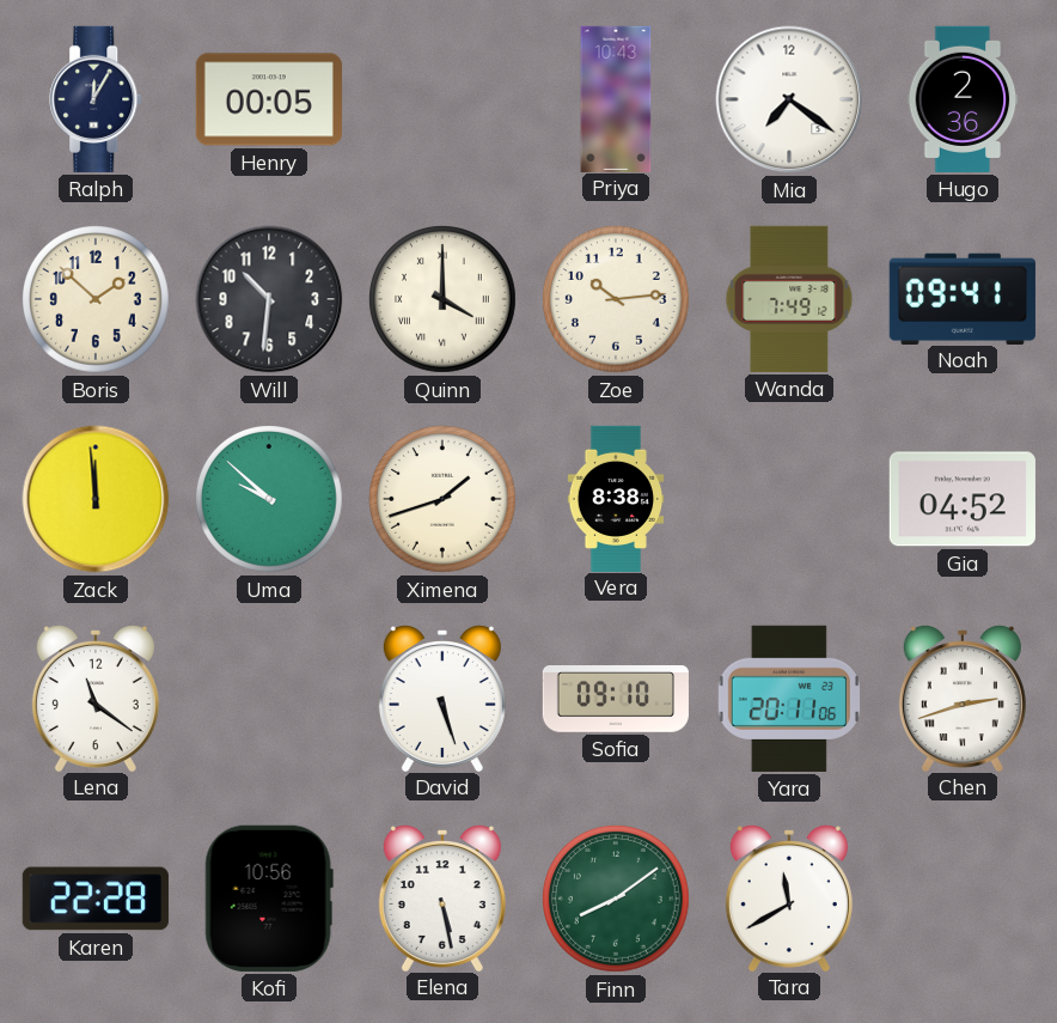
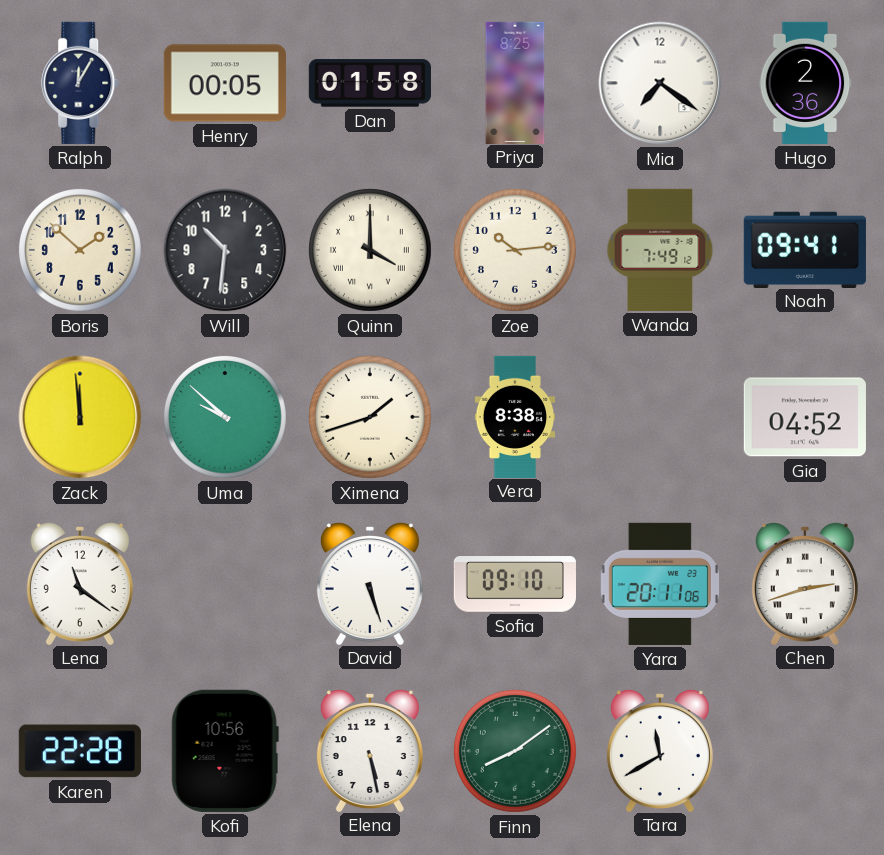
Dan: none -> 01:58 (370, 83)
Priya: 10:43 -> 8:25 (515, 82)
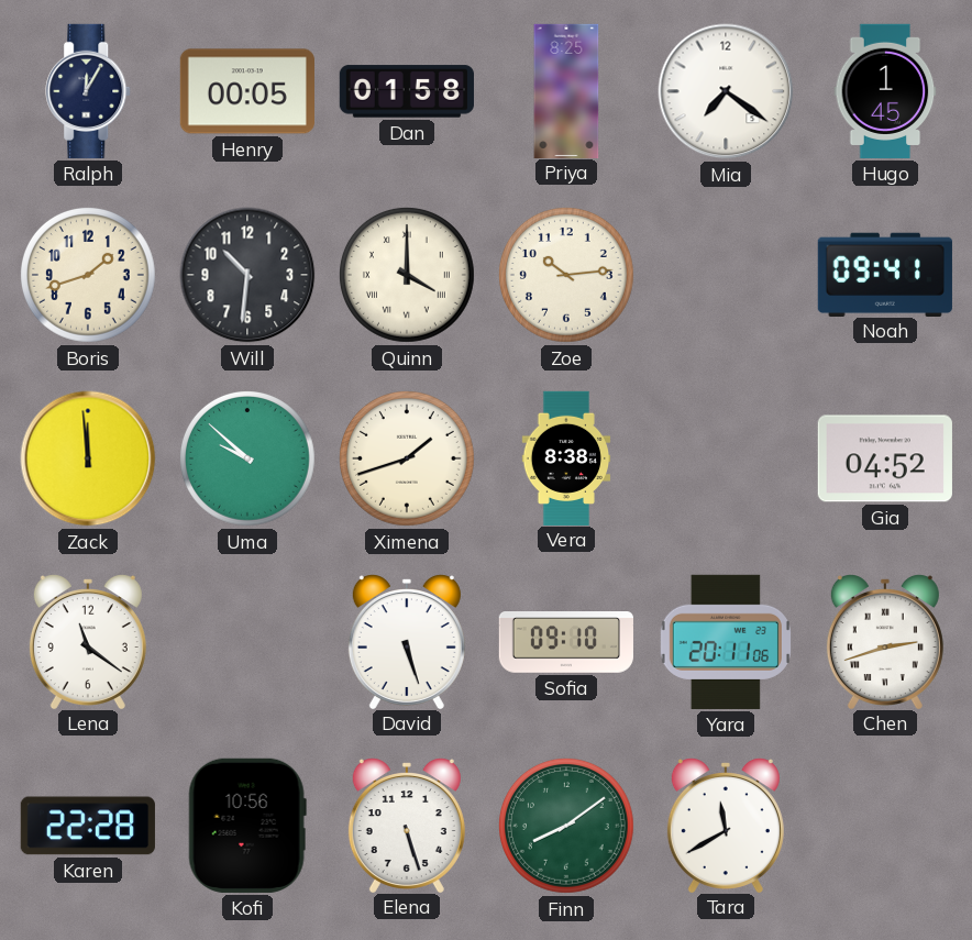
Hugo: 2:36 -> 1:45 (885, 91)
Boris: 1:52 -> 1:42 (88, 275)
Wanda: 7:49 -> none (660, 250)
Elena: 5:28 -> 5:27 (407, 826)
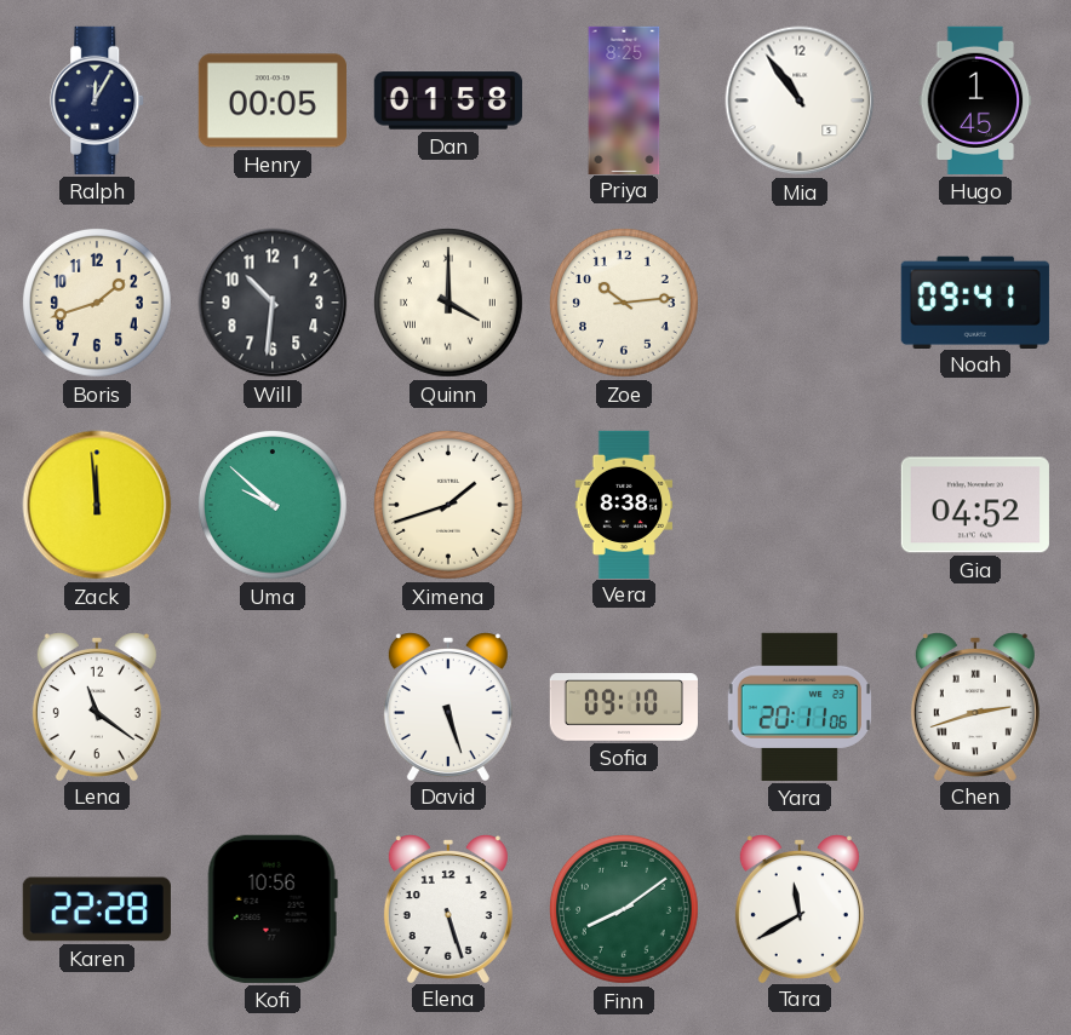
Mia: 7:21 -> 10:54 (800, 100)
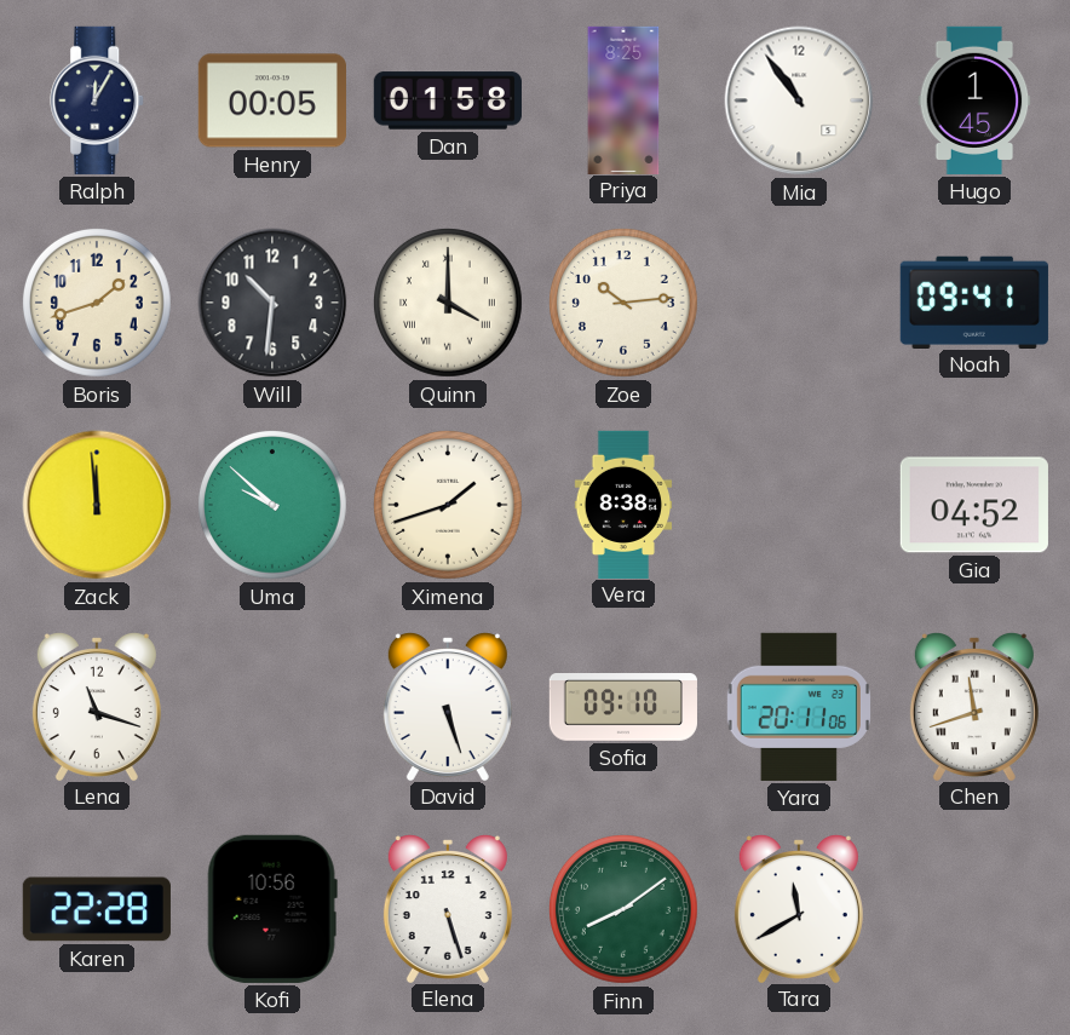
Lena: 11:21 -> 11:18 (97, 707)
Chen: 2:42 -> 11:42 (974, 707)
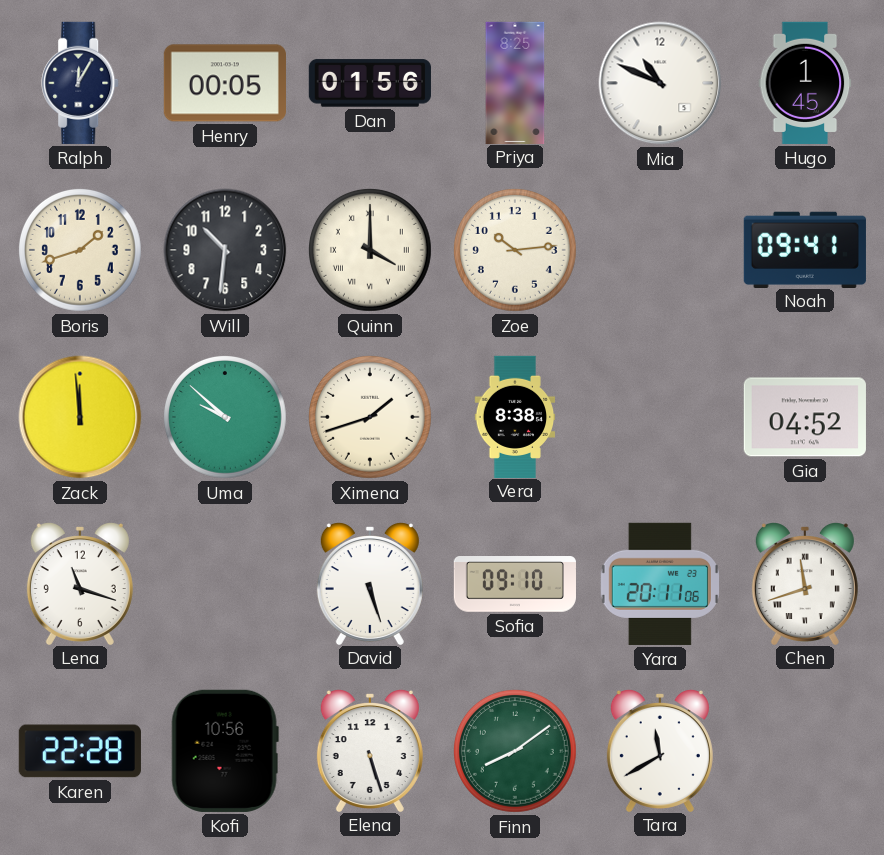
Dan: 01:58 -> 01:56 (370, 83)
Mia: 10:54 -> 10:49 (660, 83)
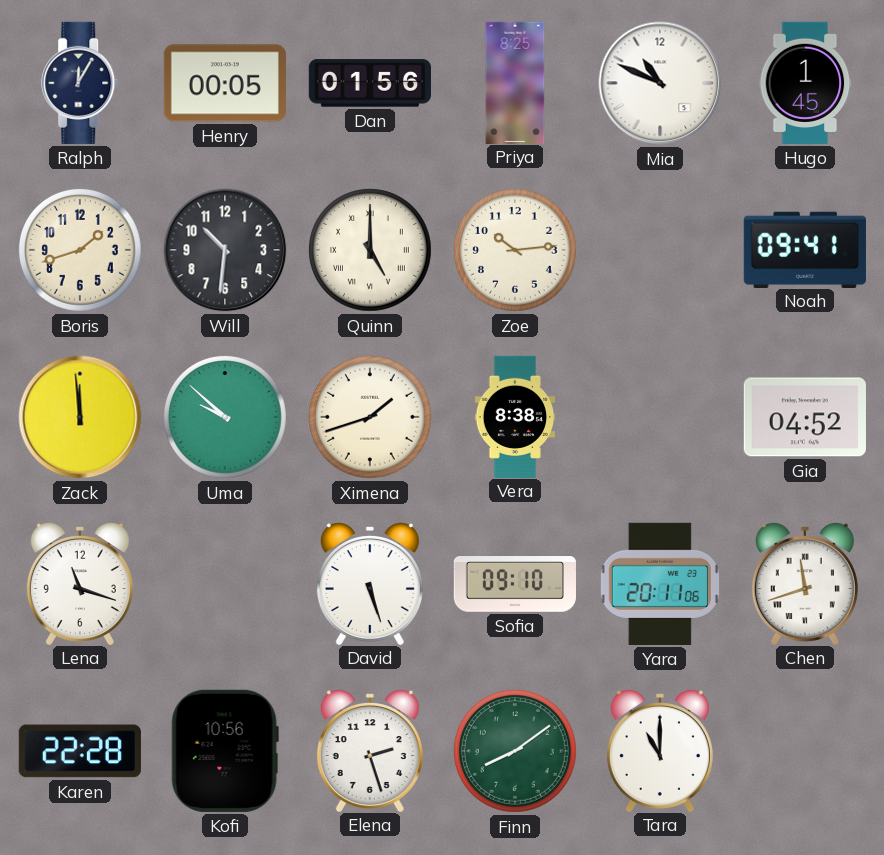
Quinn: 4:00 -> 5:00 (370, 250)
Elena: 5:27 -> 2:27 (370, 751)
Tara: 11:40 -> 11:00 (660, 751)
